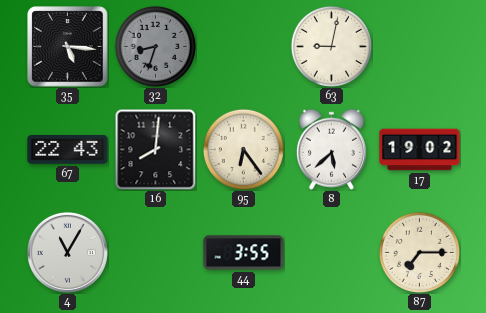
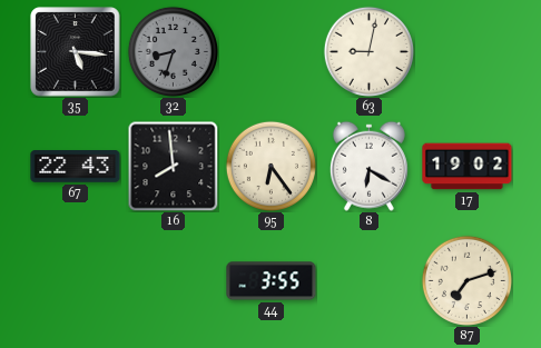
16: 8:01 -> 7:59 (173, 166)
8: 5:38 -> 6:20 (368, 166)
4: 11:05 -> none (67, 252)
87: 7:15 -> 7:12 (466, 280)
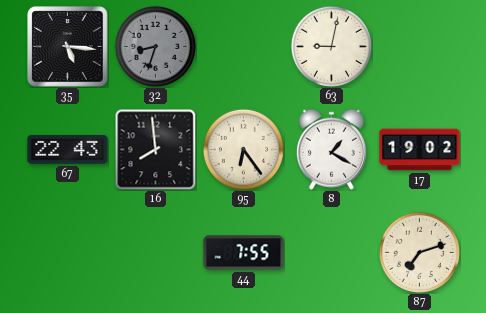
8: 6:20 -> 1:20 (331, 149)
44: 3:55 -> 7:55 (244, 253)
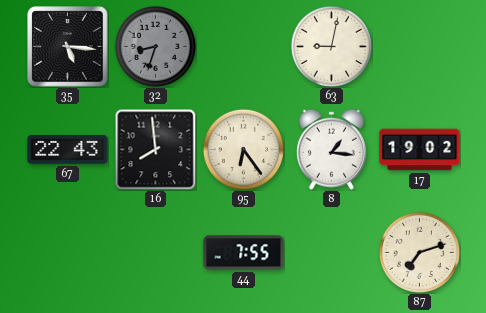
8: 1:20 -> 1:16 (331, 149)
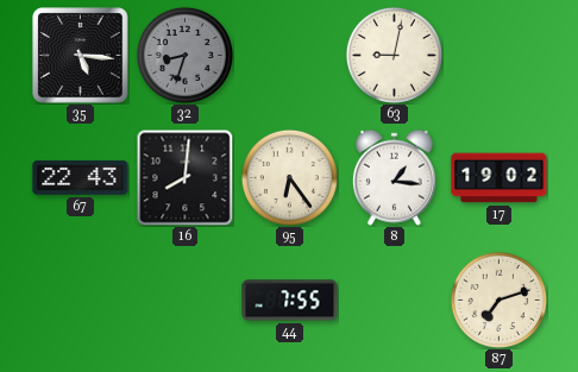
16: 7:59 -> 8:01 (184, 177)
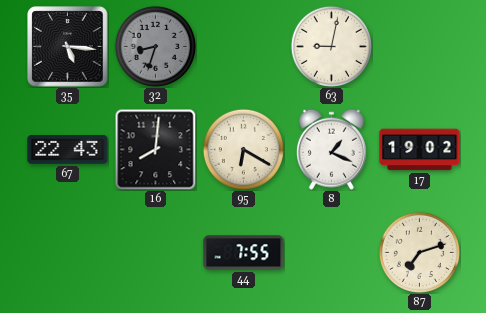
95: 6:24 -> 6:20 (243, 149)
8: 1:16 -> 1:19 (331, 149)
